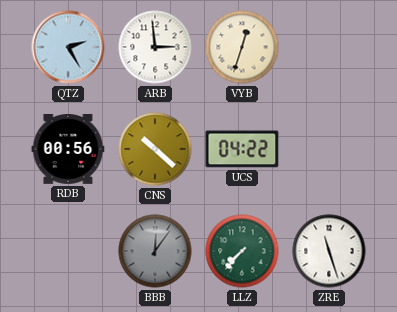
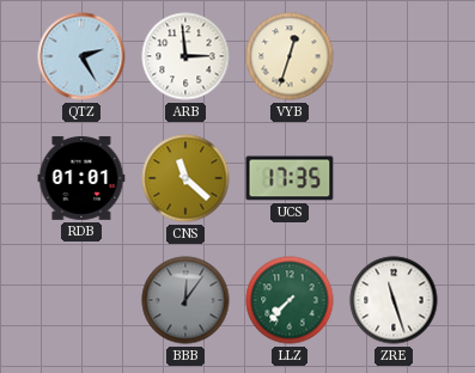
RDB: 00:56 -> 01:01 (81, 178)
CNS: 10:22 -> 11:22 (185, 178)
UCS: 04:22 -> 17:35 (290, 178)
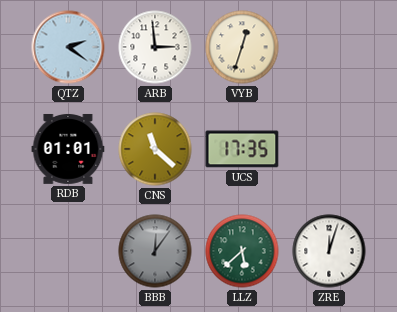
QTZ: 2:25 -> 2:21 (68, 47)
LLZ: 7:37 -> 5:38 (242, 251)
ZRE: 11:27 -> 12:03 (329, 251)
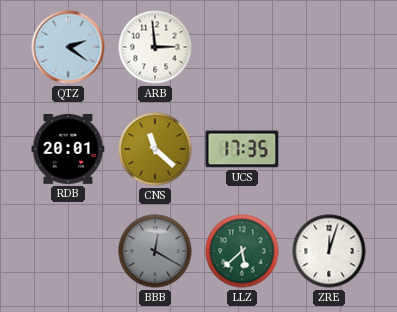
VYB: 12:33 -> none (242, 47)
RDB: 01:01 -> 20:01 (68, 149)
BBB: 12:06 -> 12:20 (155, 251)
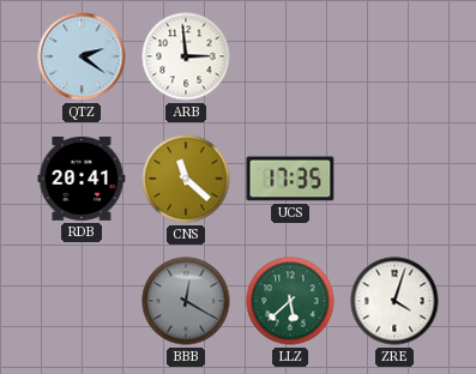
RDB: 20:01 -> 20:41 (82, 179)
ZRE: 12:03 -> 4:03 (394, 301)
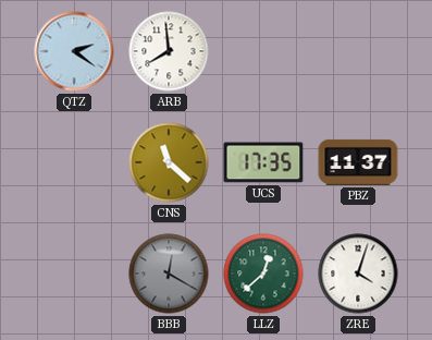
ARB: 2:59 -> 7:59 (169, 51)
RDB: 20:41 -> none (82, 179)
PBZ: none -> 11:37 (358, 162)
LLZ: 5:38 -> 12:38 (263, 274)
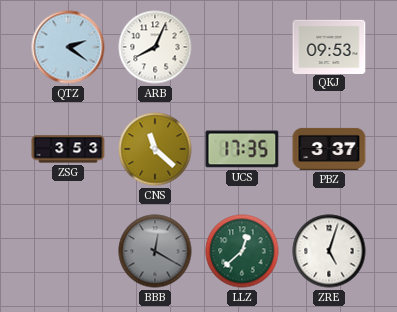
ARB: 7:59 -> 8:04 (155, 47)
QKJ: none -> 09:53 (329, 46)
ZSG: none -> 3:53 (68, 149)
PBZ: 11:37 -> 3:37 (329, 149)
ZRE: 4:03 -> 5:03 (329, 251)
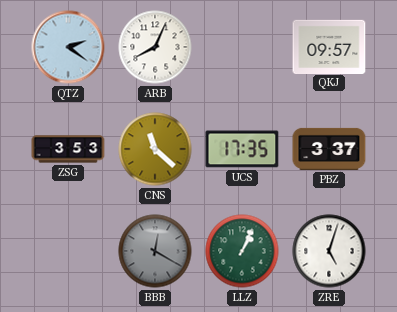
QKJ: 09:53 -> 09:57 (329, 46)
LLZ: 12:38 -> 1:04 (242, 251)
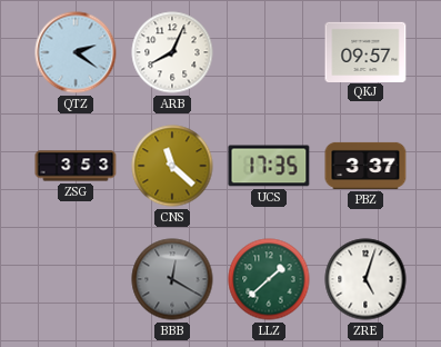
LLZ: 1:04 -> 1:38 (269, 279)
